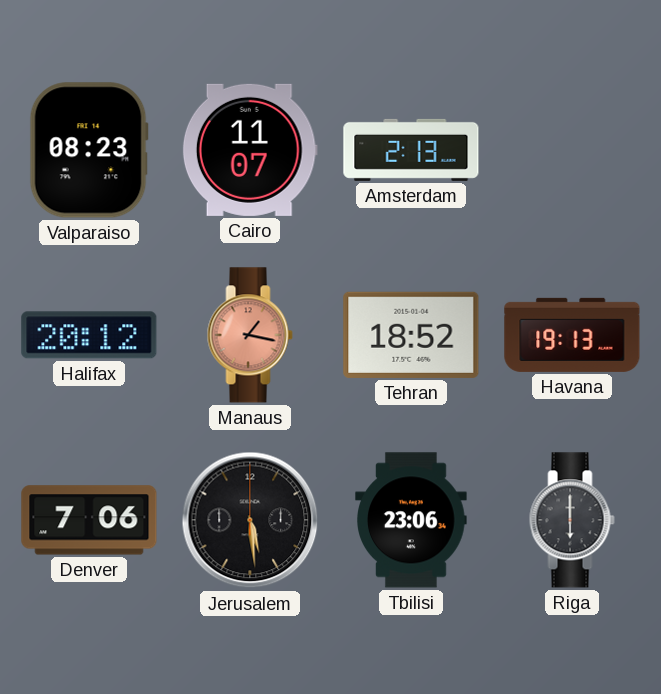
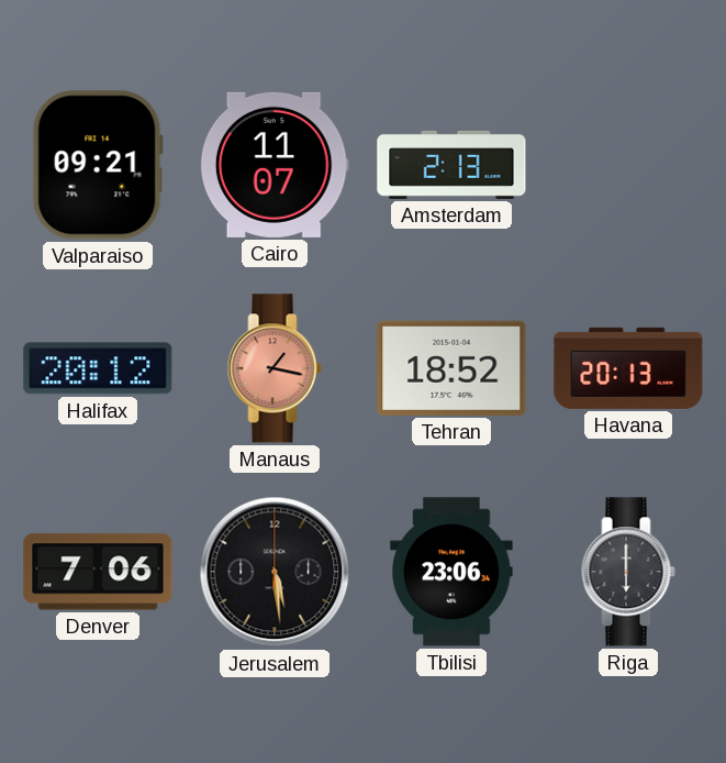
Valparaiso: 08:23 -> 09:21 (98, 165)
Havana: 19:13 -> 20:13 (628, 368)
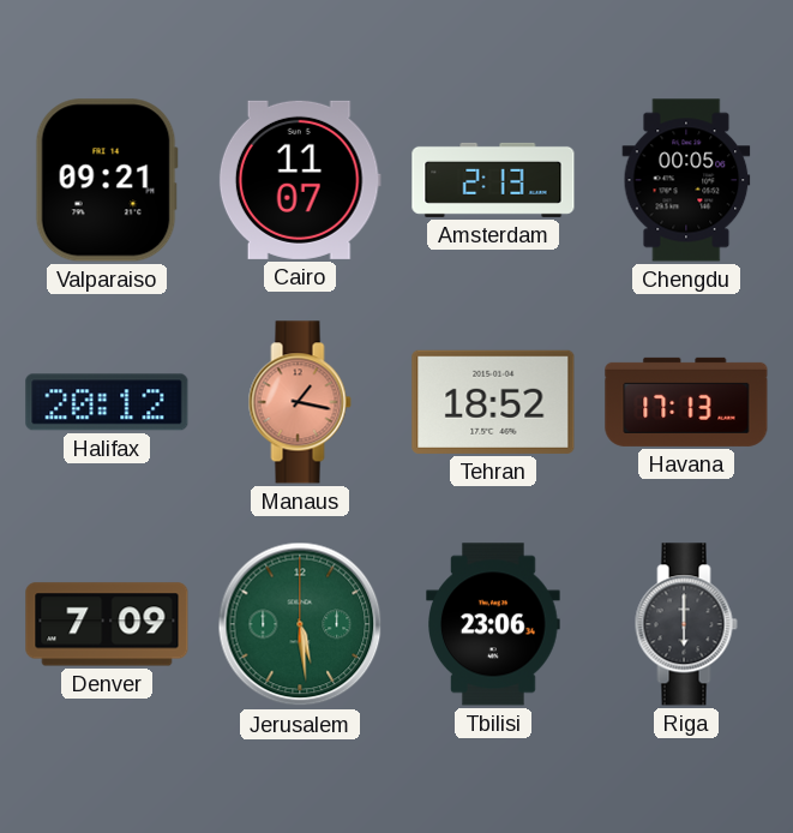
Chengdu: none -> 00:05 (686, 180)
Havana: 20:13 -> 17:13 (686, 402)
Denver: 7:06 -> 7:09 (107, 624)
Jerusalem dial: black -> green (300, 624)
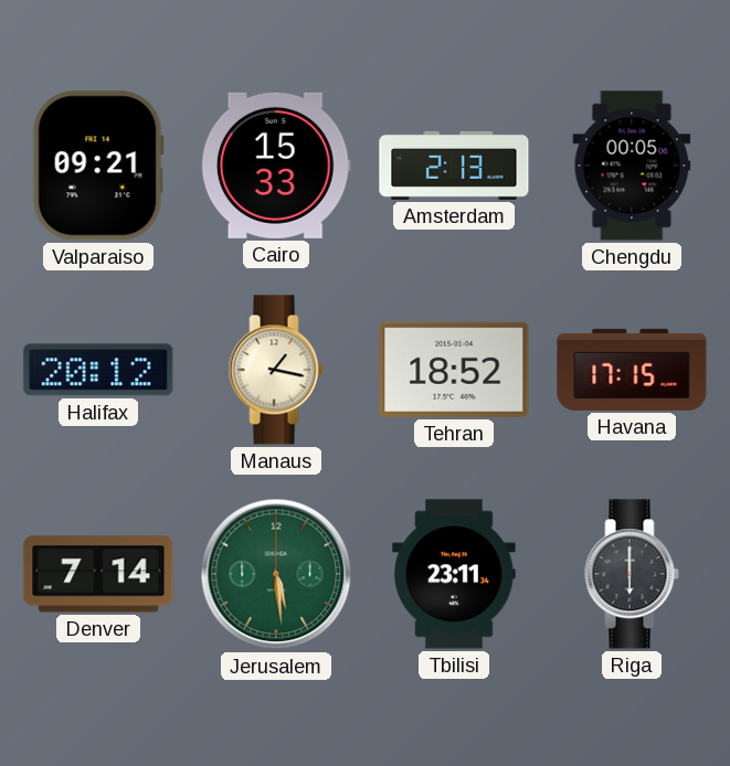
Cairo: 11:07 -> 15:33 (276, 166)
Manaus dial: salmon -> cream (276, 370)
Havana: 17:13 -> 17:15 (632, 370)
Denver: 7:09 -> 7:14 (98, 574)
Tbilisi: 23:06 -> 23:11 (454, 574)
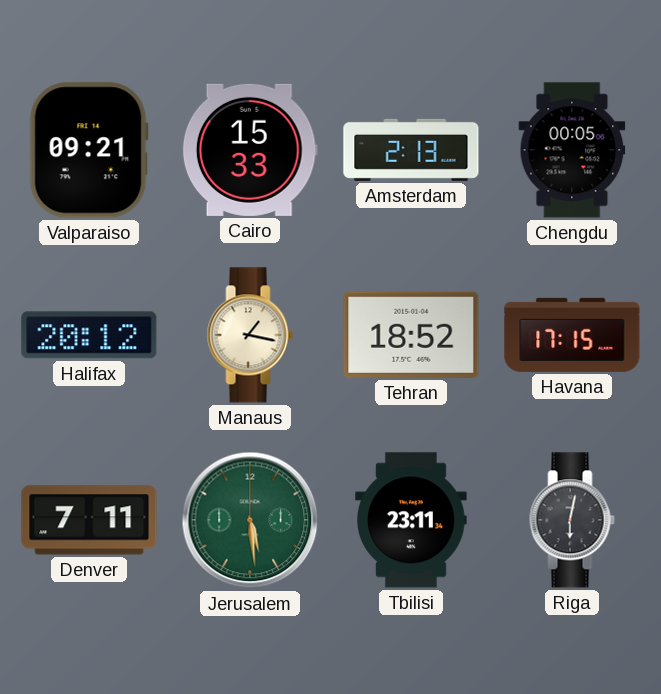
Denver: 7:14 -> 7:11 (89, 520)
Riga: 6:00 -> 6:02 (572, 520)
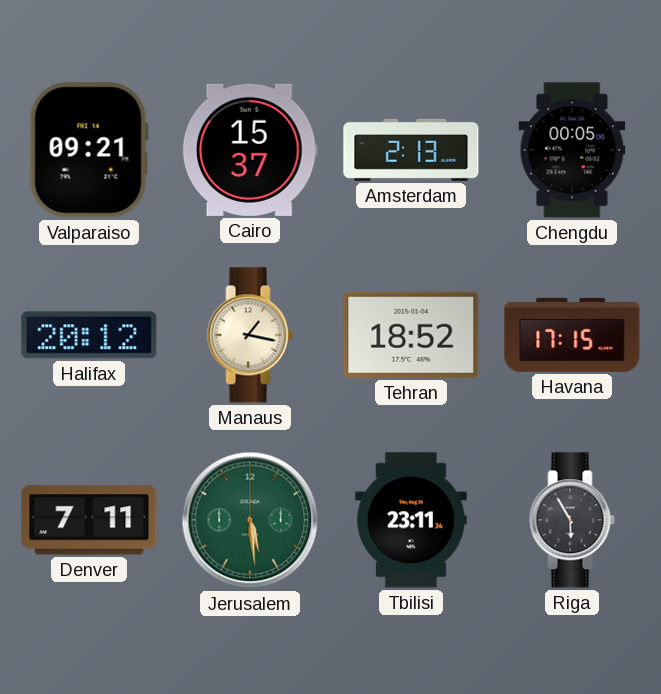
Cairo: 15:33 -> 15:37 (250, 150)
Riga: 6:02 -> 5:55 (572, 520)
